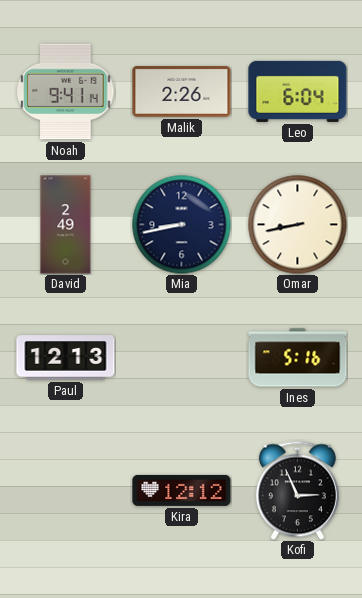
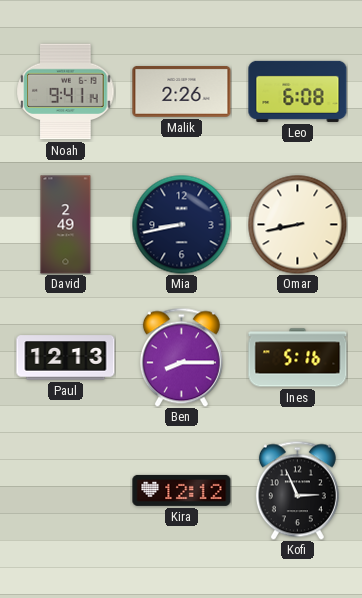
Leo: 6:04 -> 6:08 (298, 91)
Ben: none -> 8:15 (181, 357)
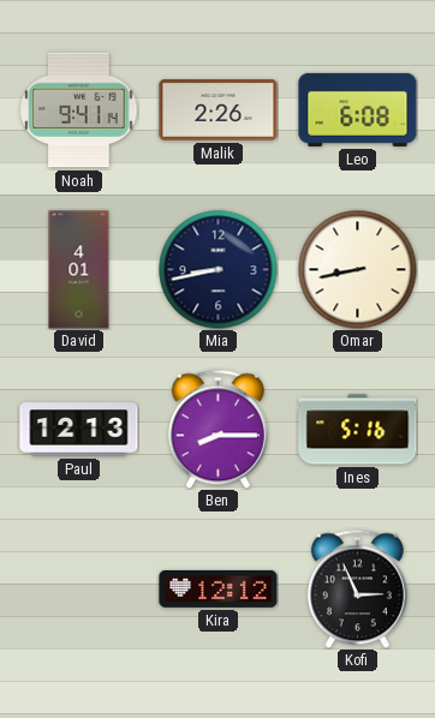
David: 2:49 -> 4:01 (79, 270)
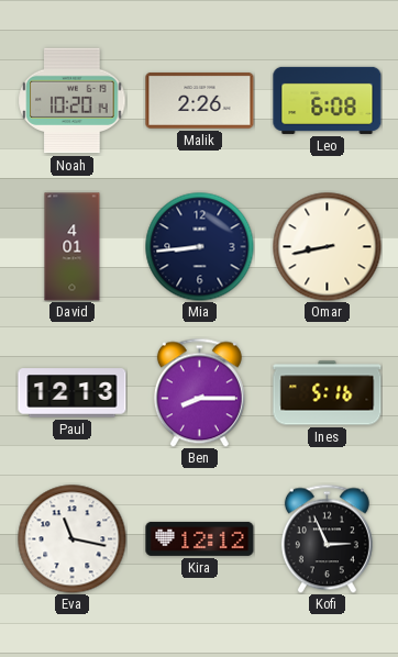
Noah: 9:41 -> 10:20 (73, 101)
Mia: 8:43 -> 8:44 (200, 247)
Eva: none -> 11:17 (73, 539)
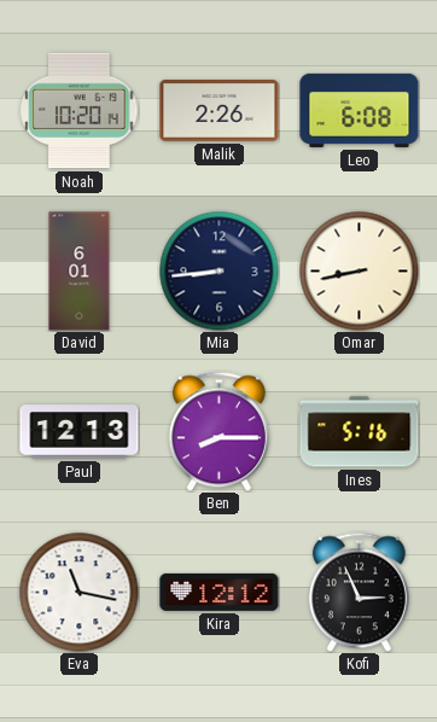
David: 4:01 -> 6:01 (80, 272)
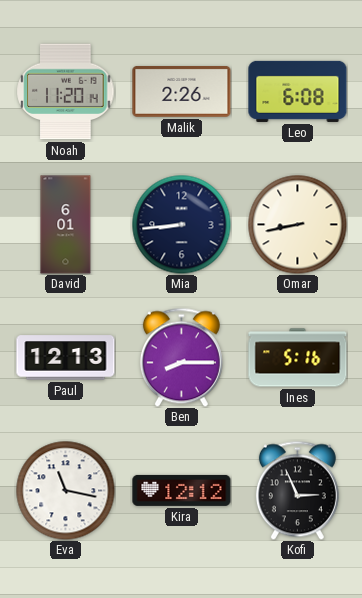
Noah: 10:20 -> 11:20 (66, 92)
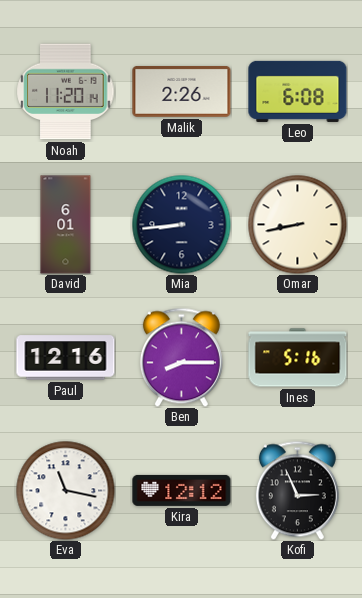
Paul: 12:13 -> 12:16 (66, 358)
